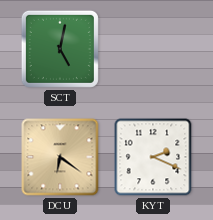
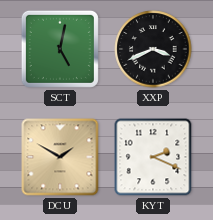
XXP: none -> 3:41 (153, 49)
DCU: 6:21 -> 1:50 (60, 157)
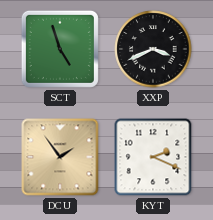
SCT: 5:02 -> 4:57 (60, 49)
DCU: 1:50 -> 1:54 (60, 157)
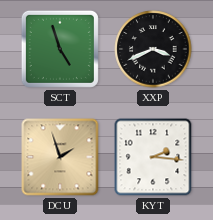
DCU: 1:54 -> 1:57 (60, 157)
KYT: 2:19 -> 2:16 (153, 157)
